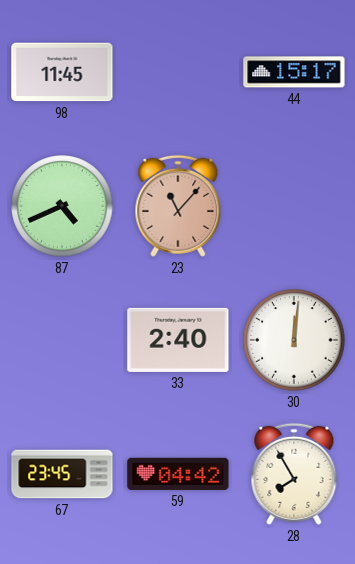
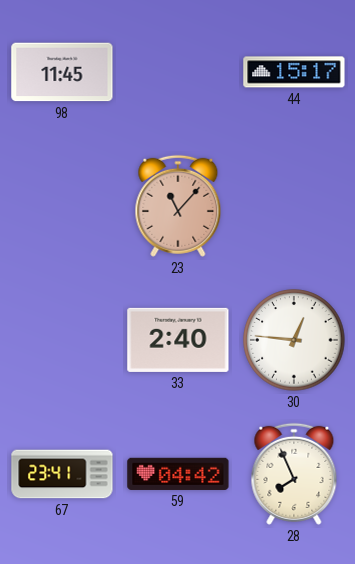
87: 4:41 -> none (62, 206)
30: 12:01 -> 12:46 (294, 340)
67: 23:45 -> 23:41 (62, 474)
28: 7:55 -> 7:56 (294, 474)
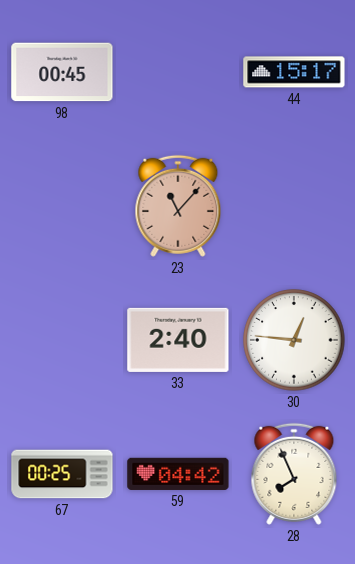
98: 11:45 -> 00:45 (62, 72)
67: 23:41 -> 00:25 (62, 474)
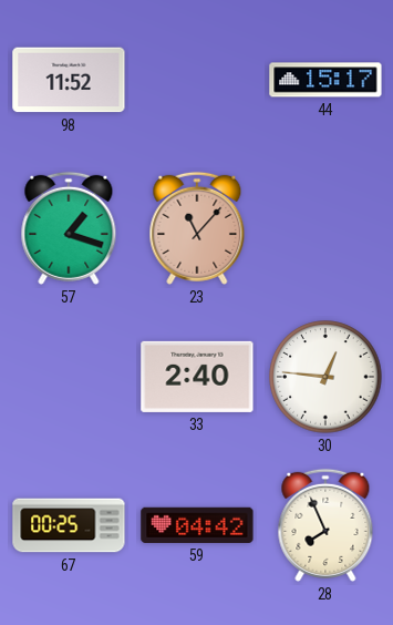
98: 00:45 -> 11:52 (69, 80)
57: none -> 1:18 (69, 228)
